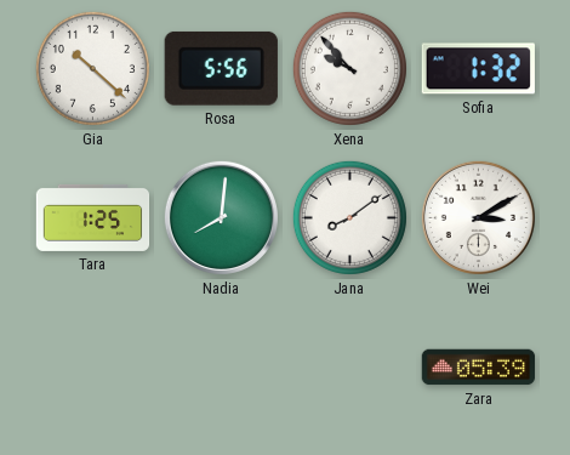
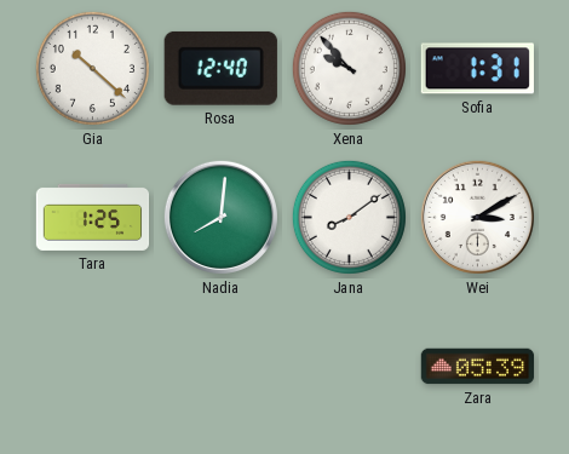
Rosa: 5:56 -> 12:40 (220, 68)
Sofia: 1:32 -> 1:31 (477, 69)
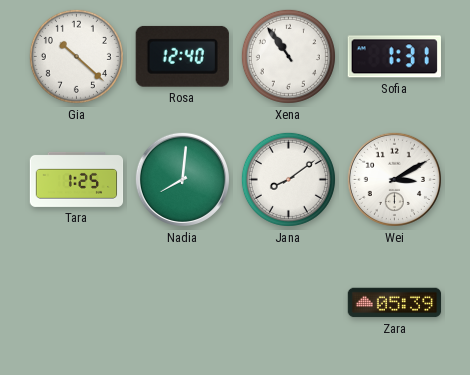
Xena: 9:53 -> 10:54 (288, 56)
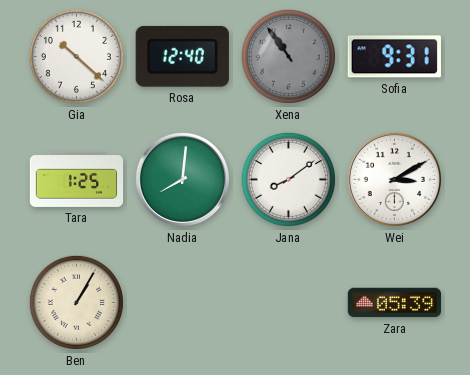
Xena dial: white -> grey (288, 56)
Sofia: 1:31 -> 9:31 (394, 57)
Ben: none -> 1:05 (76, 302)
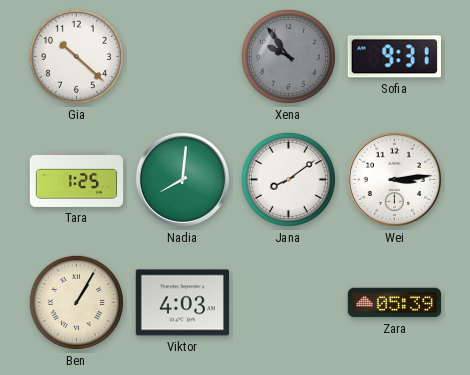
Rosa: 12:40 -> none (182, 56)
Xena: 10:54 -> 9:54 (288, 56)
Wei: 3:10 -> 3:14 (394, 179)
Viktor: none -> 4:03 (182, 303)
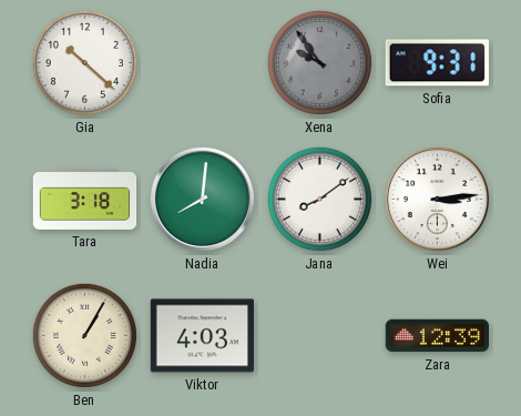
Tara: 1:25 -> 3:18 (85, 199)
Zara: 05:39 -> 12:39 (438, 336)
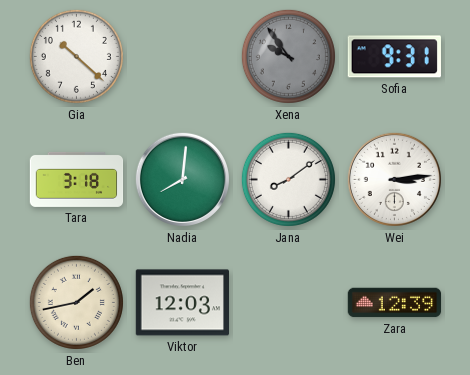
Ben: 1:05 -> 1:43 (76, 302)
Viktor: 4:03 -> 12:03 (182, 303)
